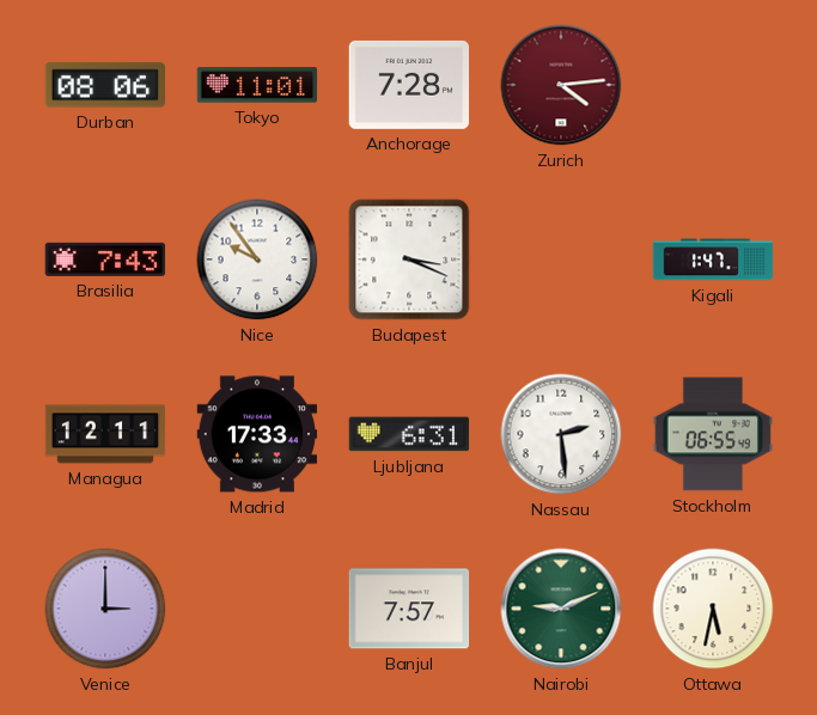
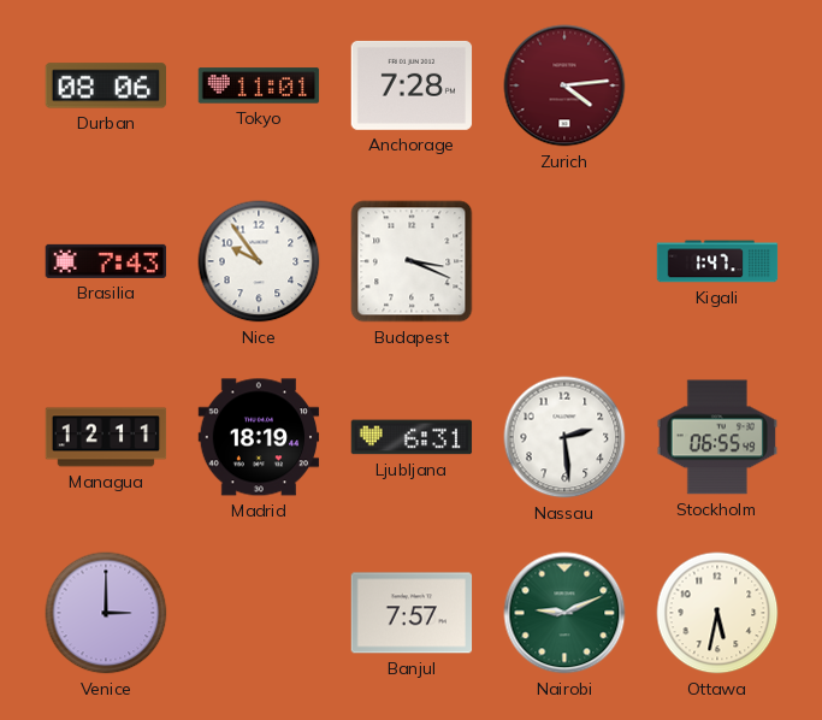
Madrid: 17:33 -> 18:19 (259, 437)
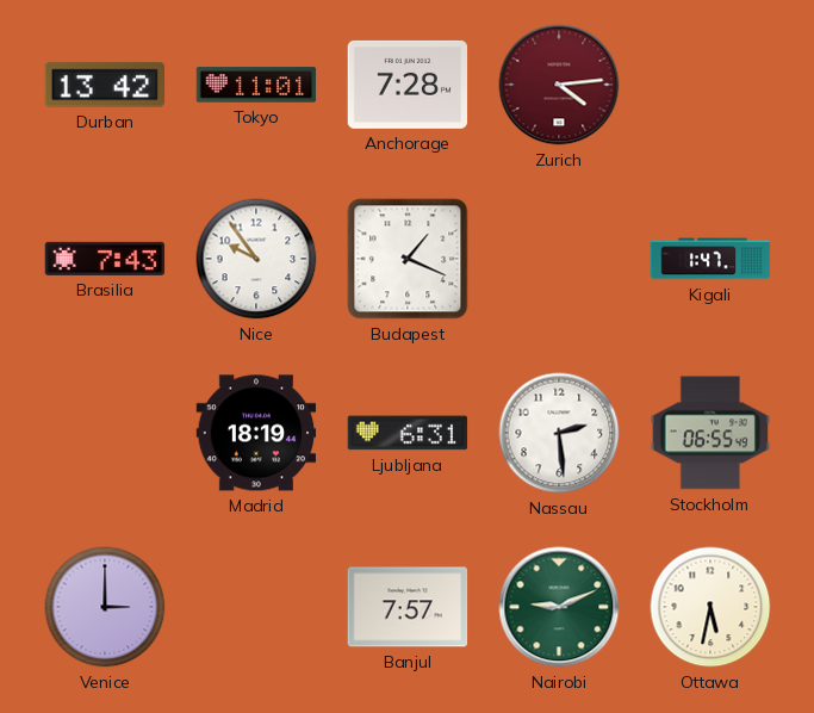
Durban: 08:06 -> 13:42 (105, 85)
Budapest: 3:19 -> 1:19 (408, 259)
Managua: 12:11 -> none (106, 437)
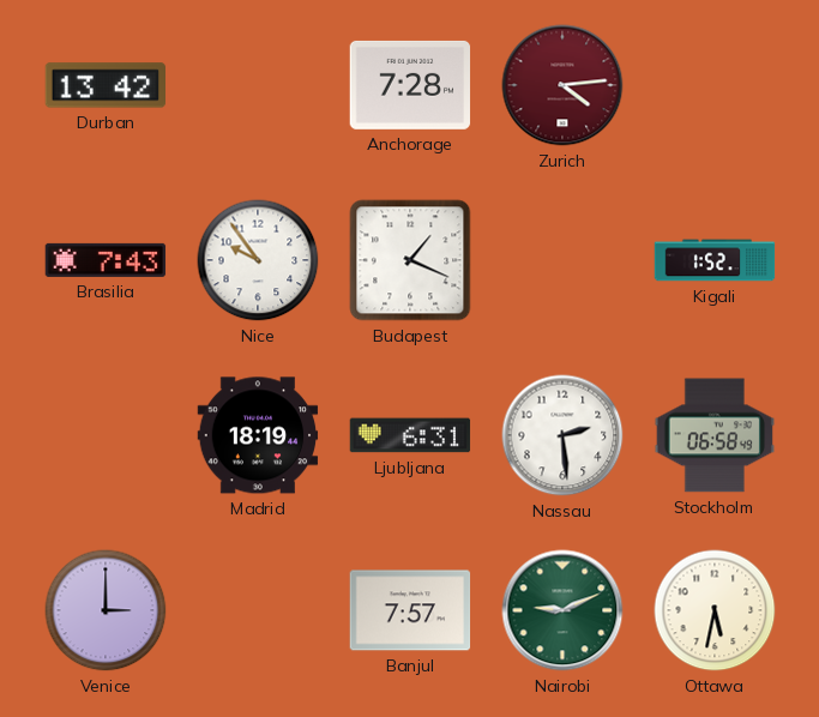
Tokyo: 11:01 -> none (256, 85)
Kigali: 1:47 -> 1:52 (715, 260)
Stockholm: 06:55 -> 06:58 (715, 435)
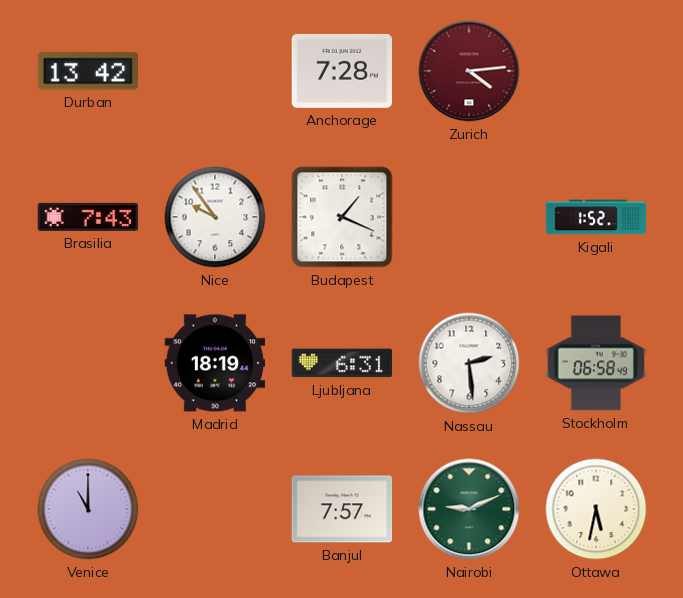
Venice: 3:00 -> 11:00 (88, 509)
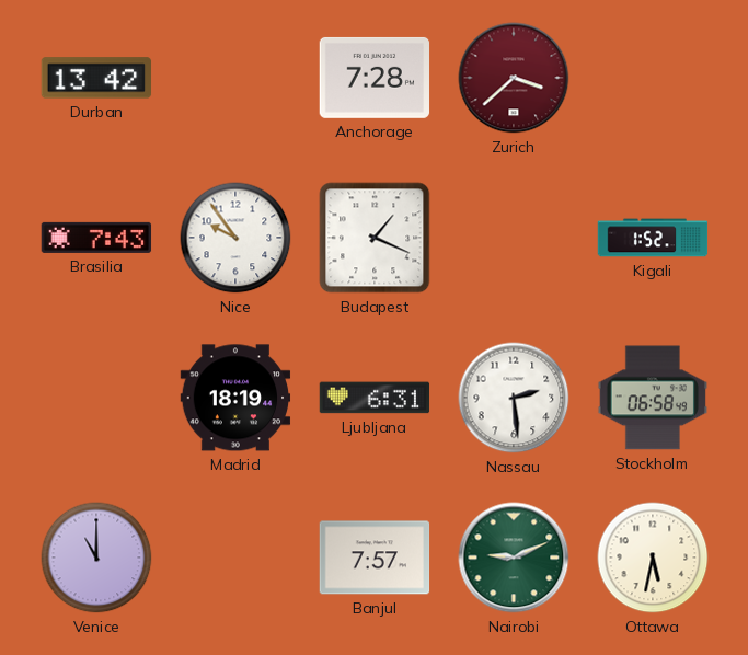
Zurich: 4:14 -> 3:38 (514, 78)
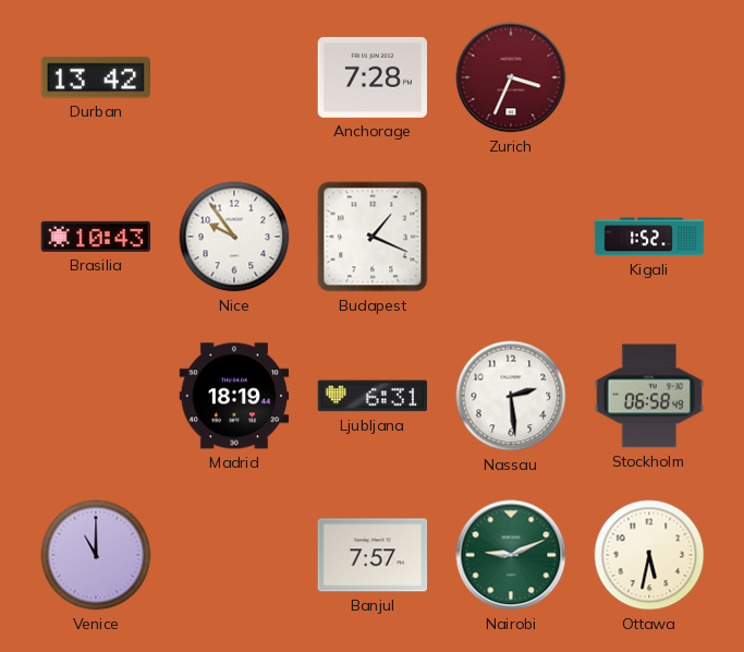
Zurich: 3:38 -> 3:34 (511, 77)
Brasilia: 7:43 -> 10:43 (96, 237)
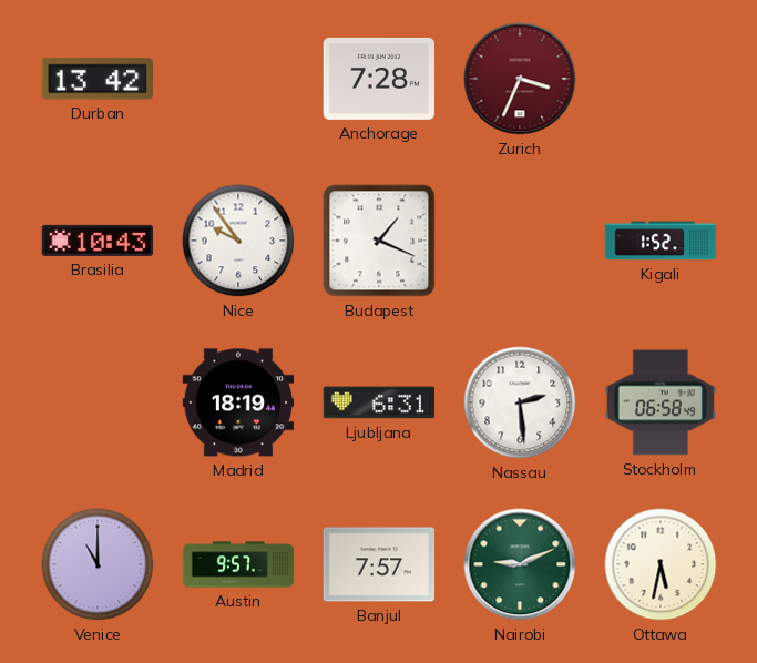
Austin: none -> 9:57 (238, 564)
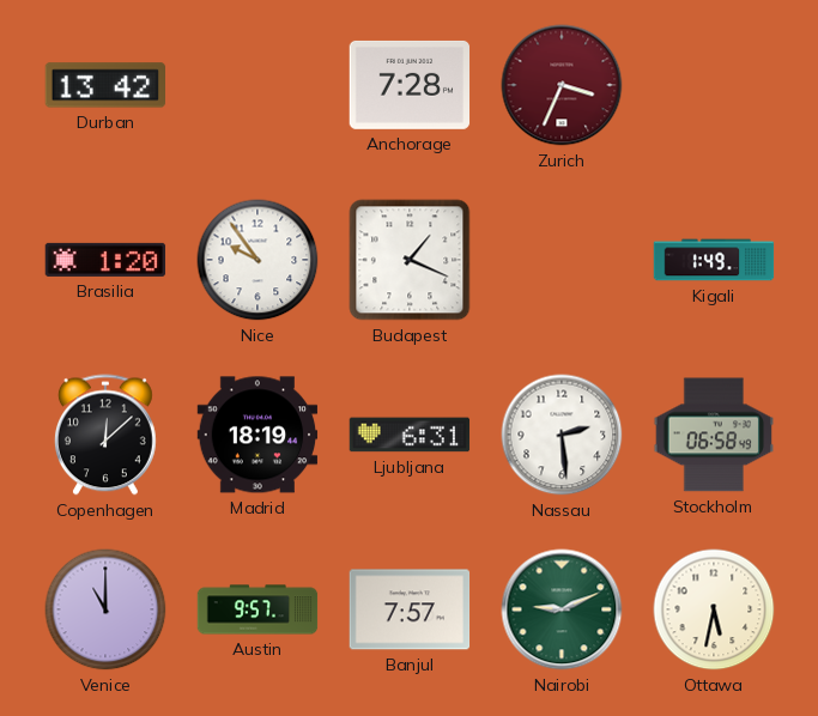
Brasilia: 10:43 -> 1:20 (105, 260)
Kigali: 1:52 -> 1:49 (714, 260)
Copenhagen: none -> 12:08 (105, 435)
